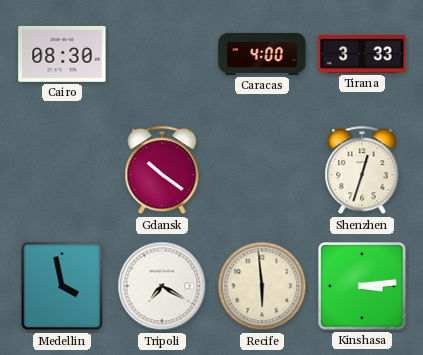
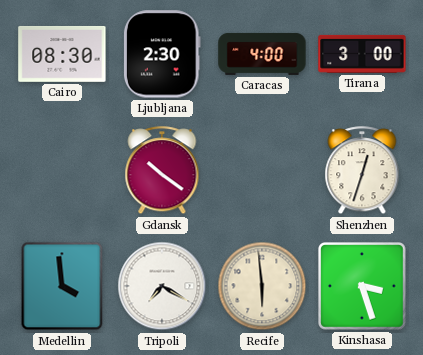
Ljubljana: none -> 2:30 (162, 54)
Tirana: 3:33 -> 3:00 (362, 54)
Medellin: 3:58 -> 3:59 (62, 286)
Kinshasa: 3:14 -> 3:27 (363, 287)
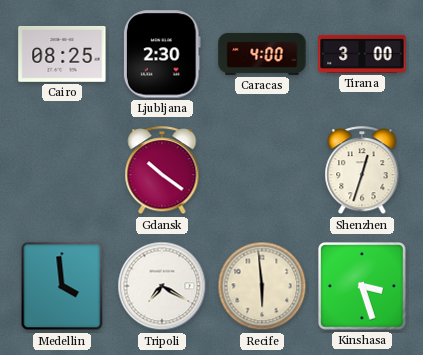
Cairo: 08:30 -> 08:25 (62, 54)
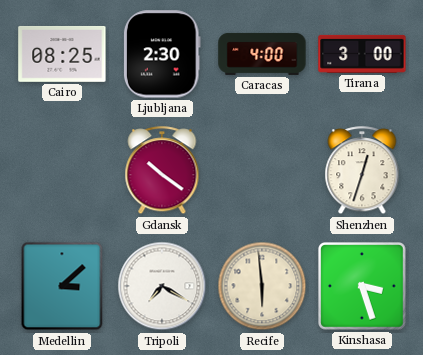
Medellin: 3:59 -> 3:08 (62, 286)
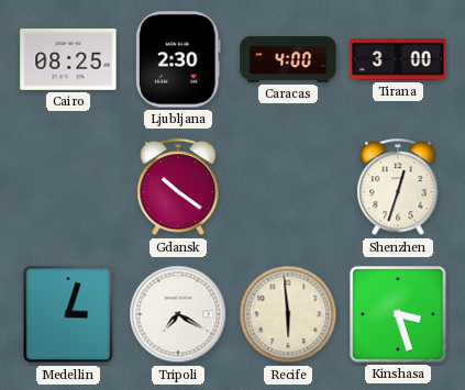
Medellin: 3:08 -> 3:03 (68, 314)
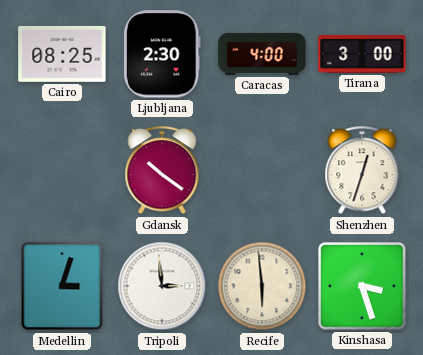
Tripoli: 7:20 -> 2:59 (162, 286)
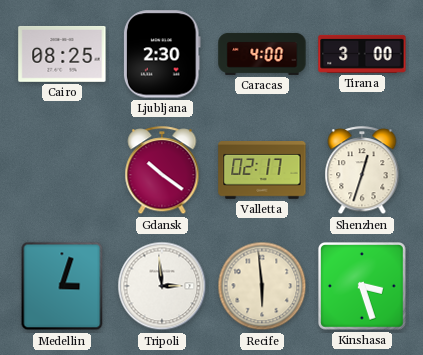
Valletta: none -> 02:17 (262, 171)
